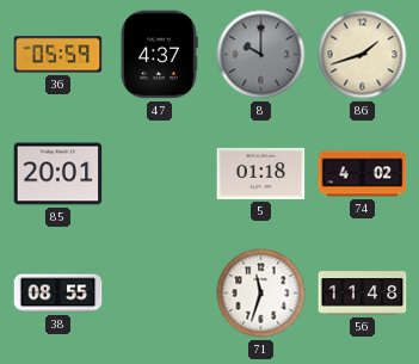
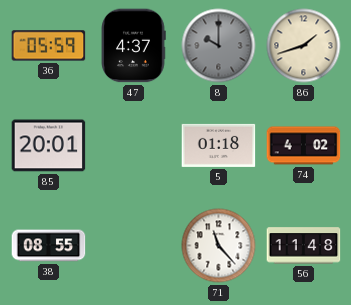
71: 11:33 -> 11:23 (219, 246)
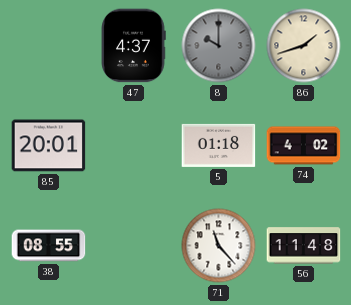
36: 05:59 -> none (49, 46)
